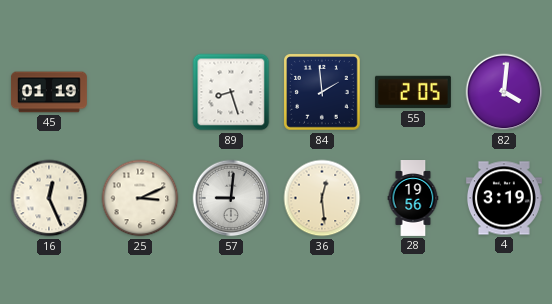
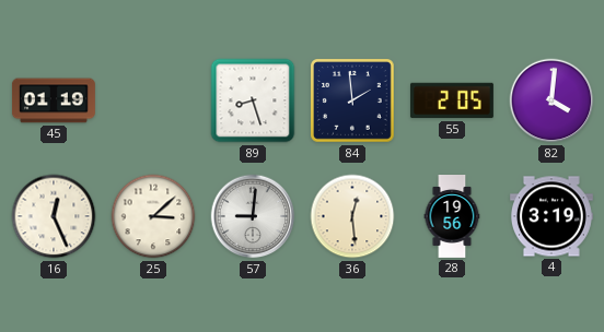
25: 3:11 -> 3:08 (153, 216)
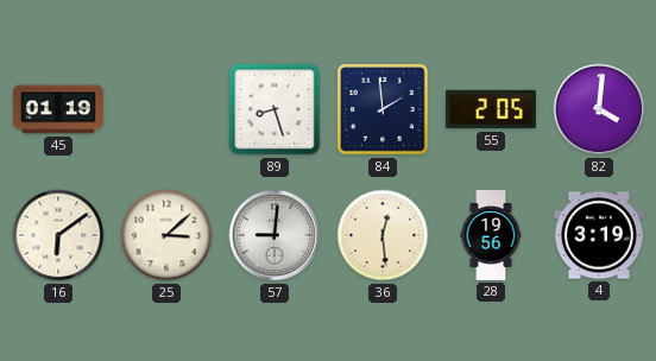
16: 12:26 -> 6:09 (58, 235)
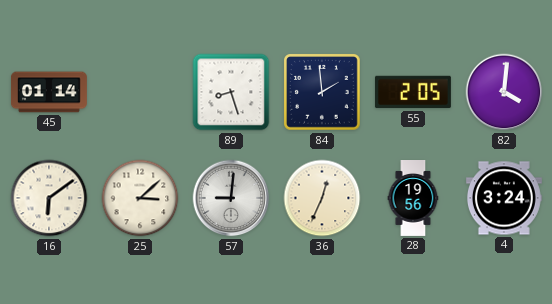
45: 01:19 -> 01:14 (49, 92)
36: 12:29 -> 12:34 (322, 198)
4: 3:19 -> 3:24 (504, 198)
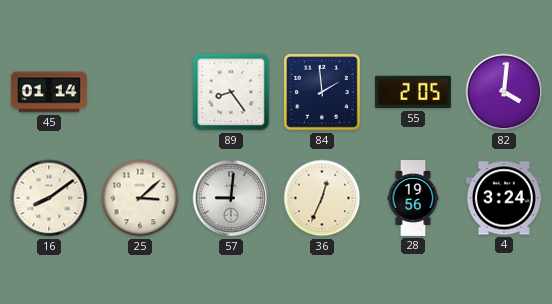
89: 8:27 -> 8:24 (231, 92)
16: 6:09 -> 8:09 (49, 198)
